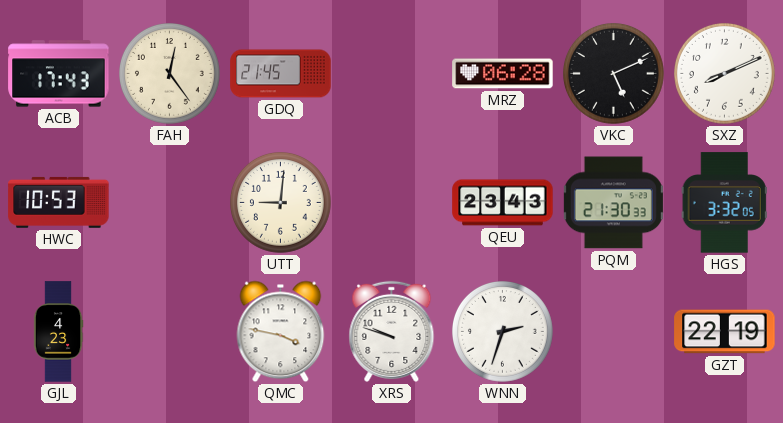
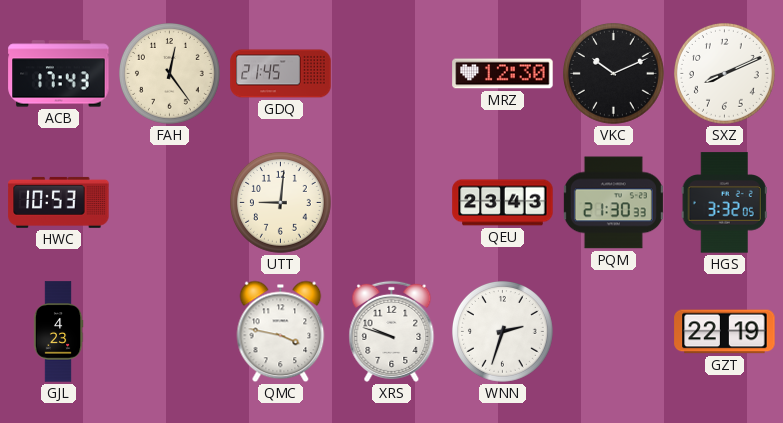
MRZ: 06:28 -> 12:30 (503, 74)
VKC: 5:11 -> 10:11 (614, 74)
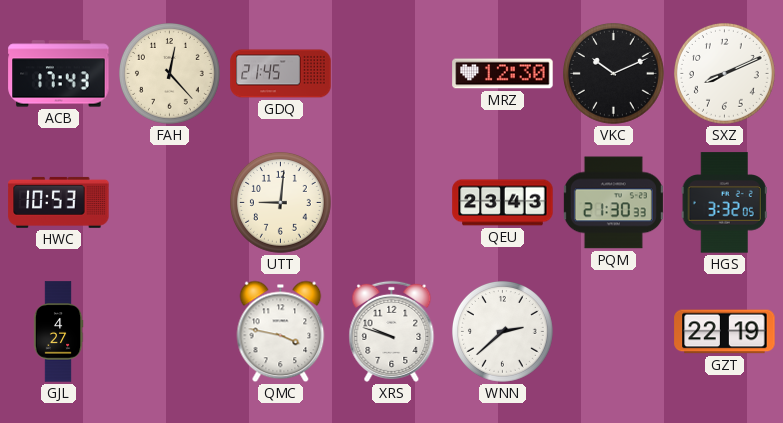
FAH: 12:24 -> 12:23 (170, 74)
GJL: 4:23 -> 4:27 (58, 332)
WNN: 2:33 -> 2:38 (503, 332)
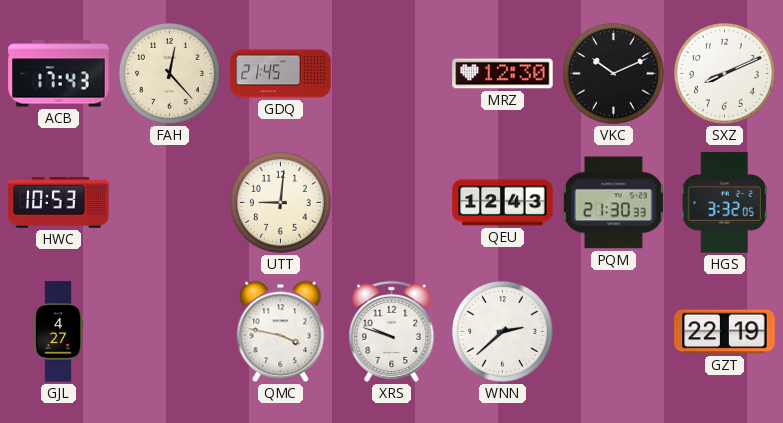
QEU: 23:43 -> 12:43 (503, 203)
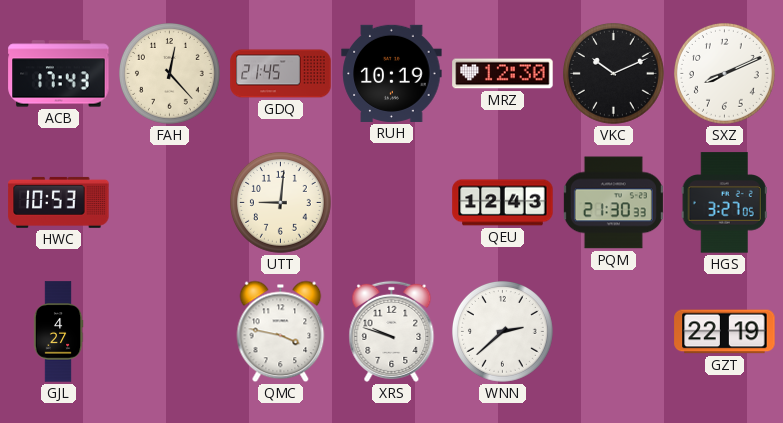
RUH: none -> 10:19 (392, 73)
HGS: 3:32 -> 3:27 (724, 203)
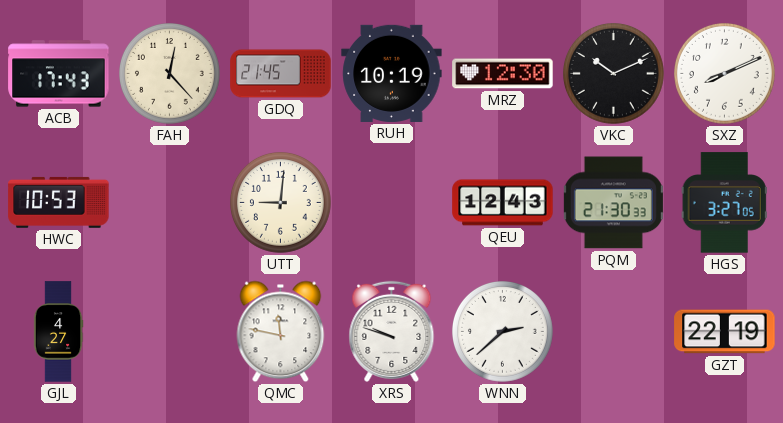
QMC: 3:47 -> 11:47 (281, 332)
